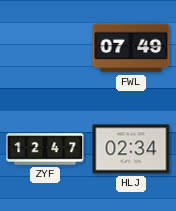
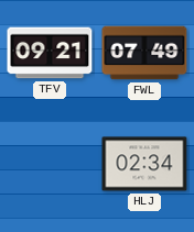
TFV: none -> 09:21 (50, 53)
ZYF: 12:47 -> none (45, 149)
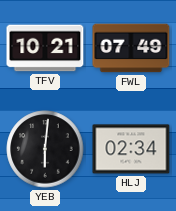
TFV: 09:21 -> 10:21 (45, 48)
YEB: none -> 6:01 (45, 149)
